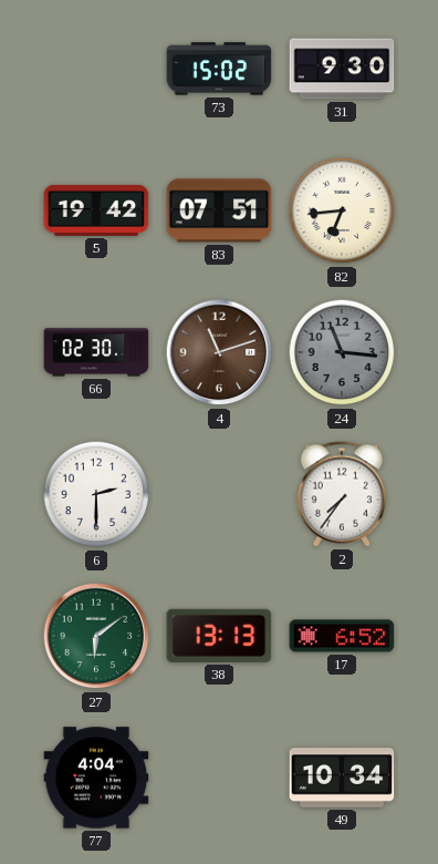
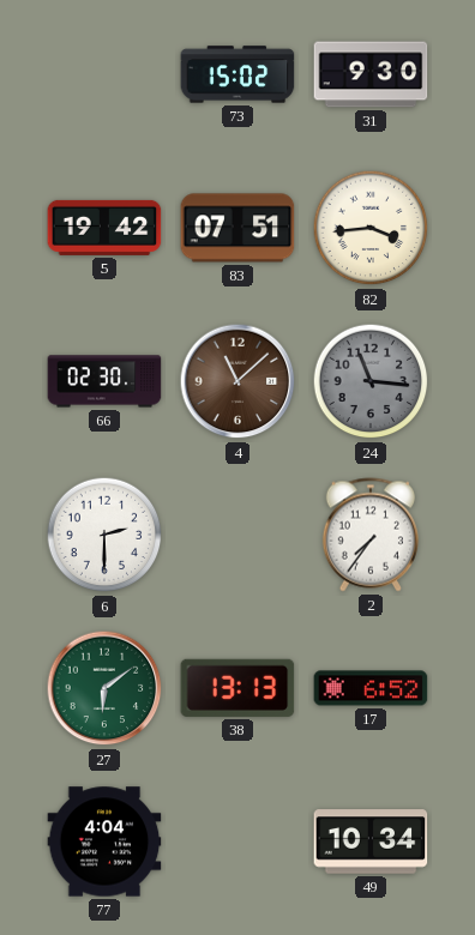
82: 6:44 -> 3:44 (371, 228)
4: 11:12 -> 11:08 (237, 381)
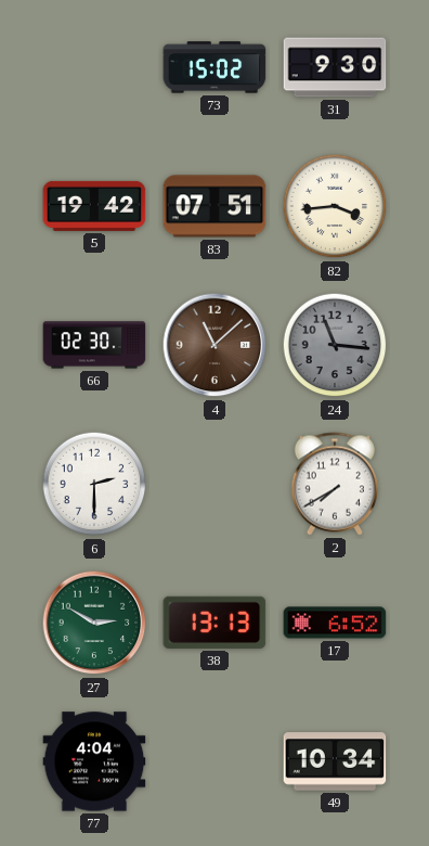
2: 7:36 -> 7:40 (334, 484)
27: 6:09 -> 2:50 (94, 623)
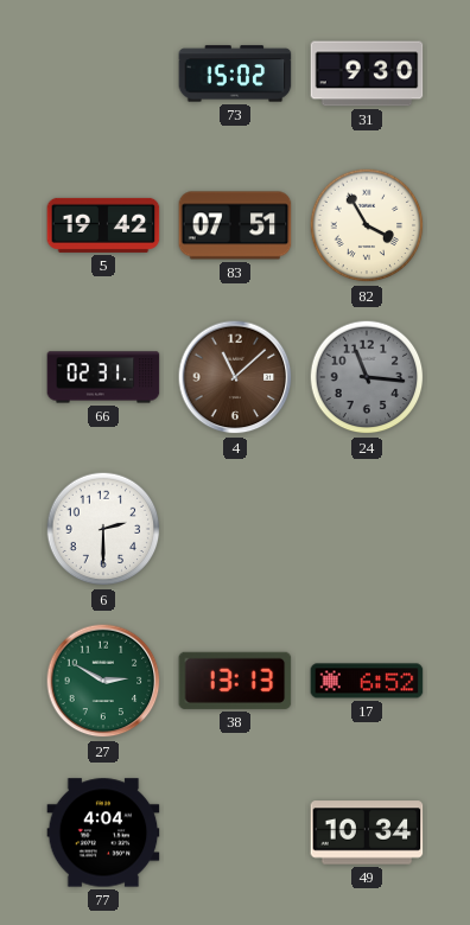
82: 3:44 -> 3:55 (367, 225)
66: 02:30 -> 02:31 (103, 377)
2: 7:40 -> none (334, 484)
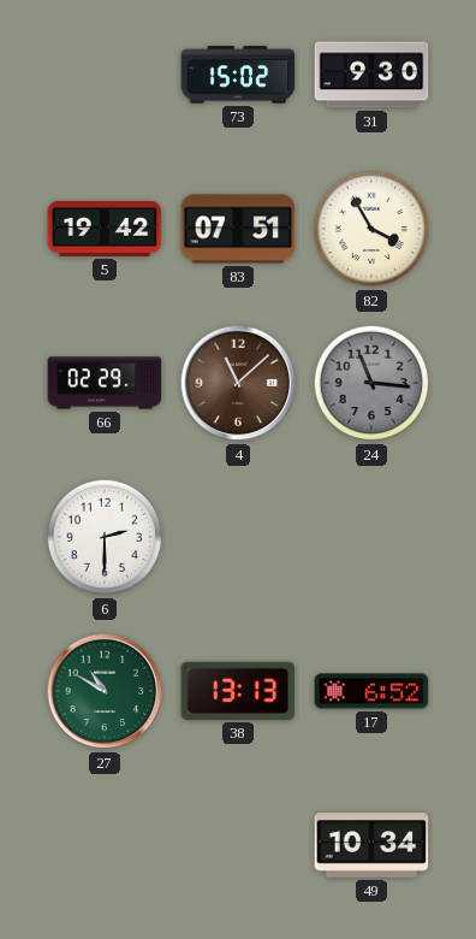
66: 02:31 -> 02:29 (105, 383)
27: 2:50 -> 10:50 (105, 691)
77: 4:04 -> none (103, 832)
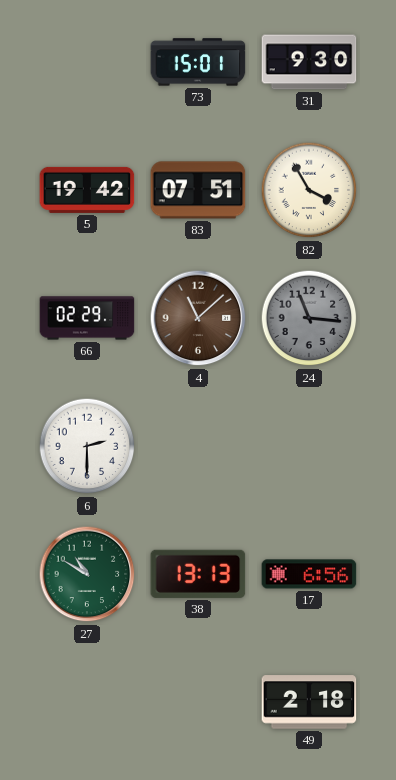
73: 15:02 -> 15:01 (198, 62)
17: 6:52 -> 6:56 (309, 574)
49: 10:34 -> 2:18 (309, 702)
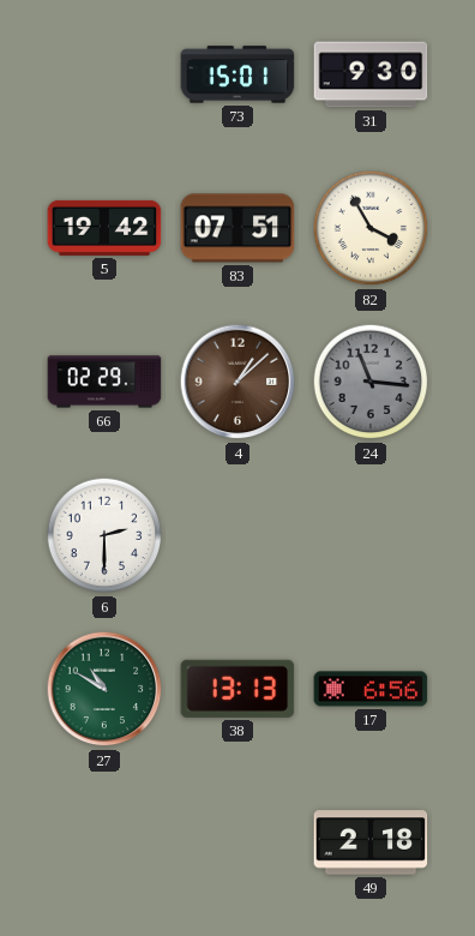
4: 11:08 -> 1:08 (237, 382)
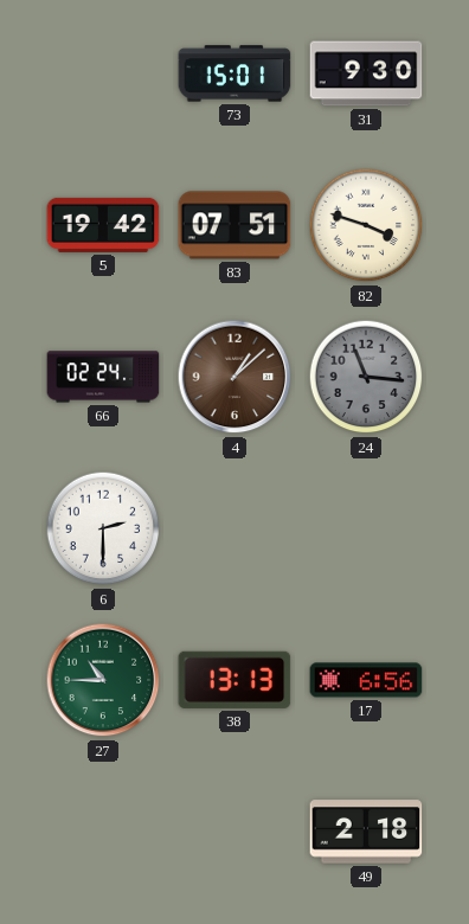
82: 3:55 -> 3:48 (366, 225)
66: 02:29 -> 02:24 (103, 377)
27: 10:50 -> 10:45 (103, 680)
